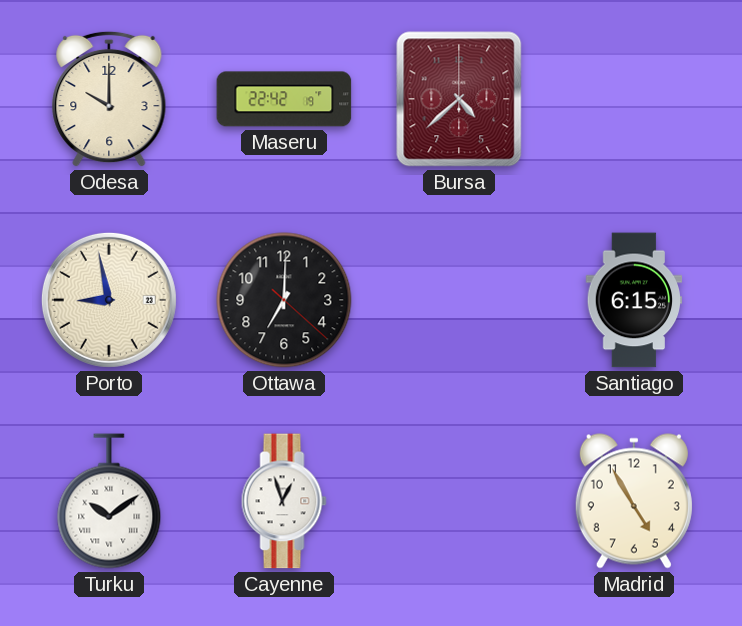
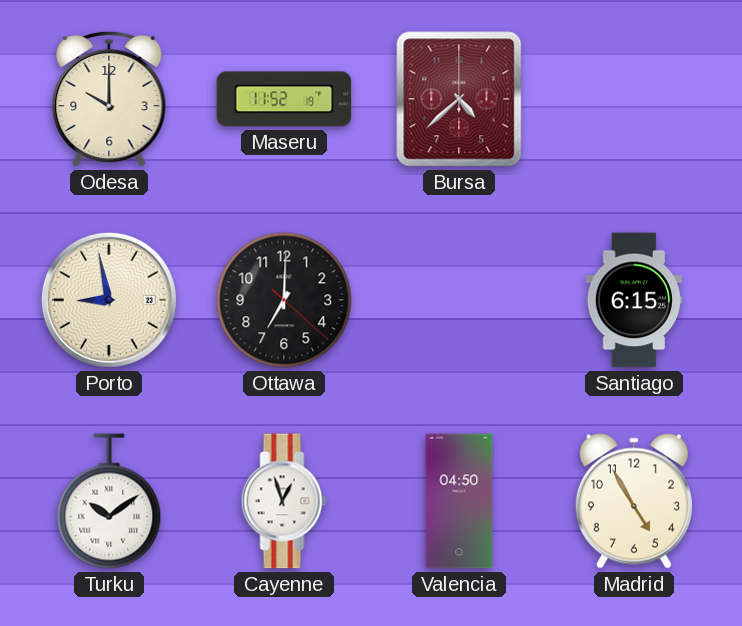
Maseru: 22:42 -> 11:52 (284, 99)
Valencia: none -> 04:50 (459, 501)
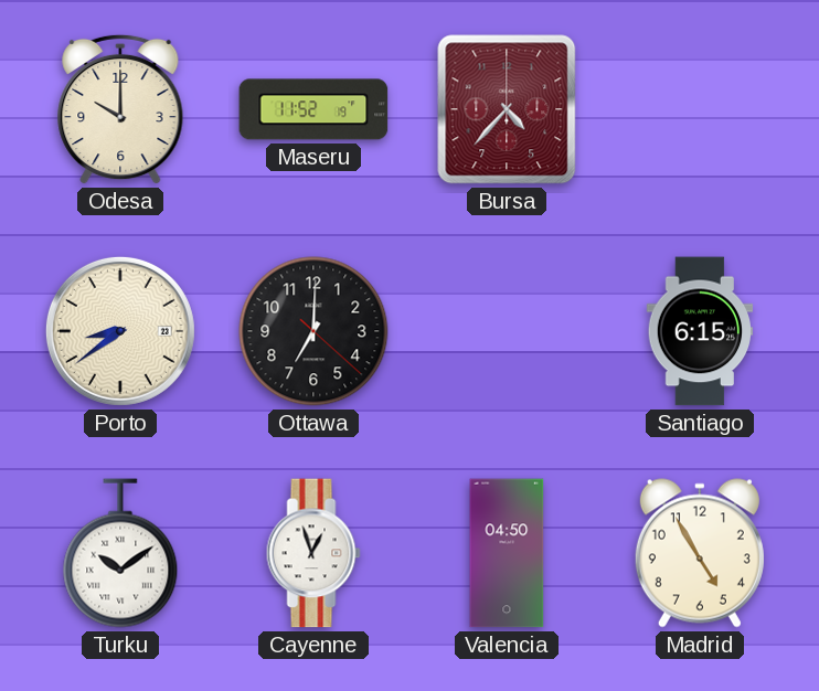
Bursa: 4:38 -> 4:37 (507, 109)
Porto: 8:58 -> 8:39 (120, 331)
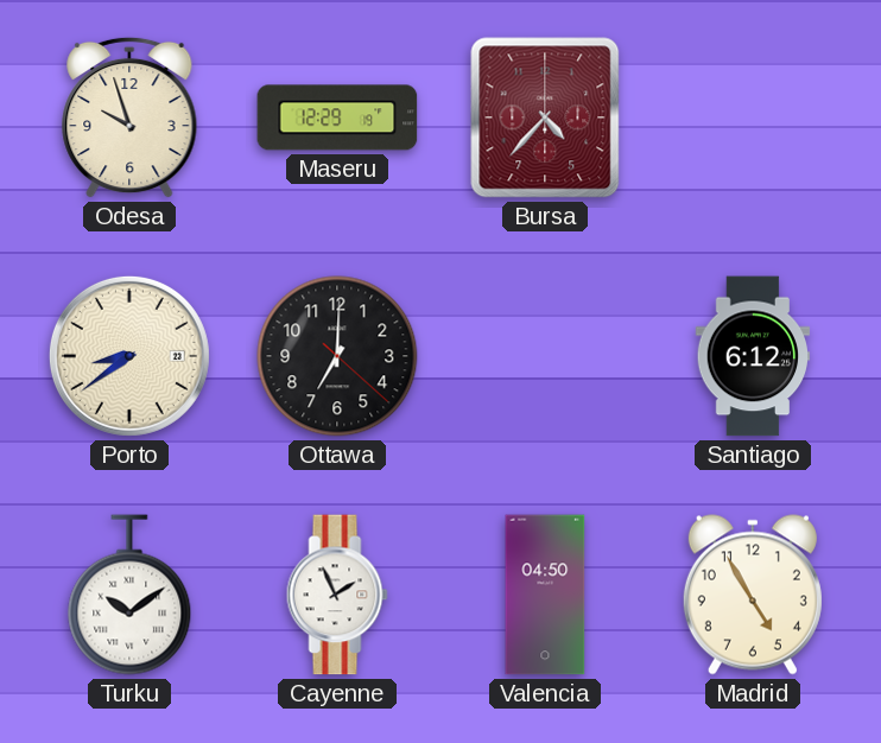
Odesa: 10:00 -> 9:57 (129, 118)
Maseru: 11:52 -> 12:29 (337, 118)
Santiago: 6:15 -> 6:12 (753, 356)
Cayenne: 12:57 -> 1:56 (337, 595)
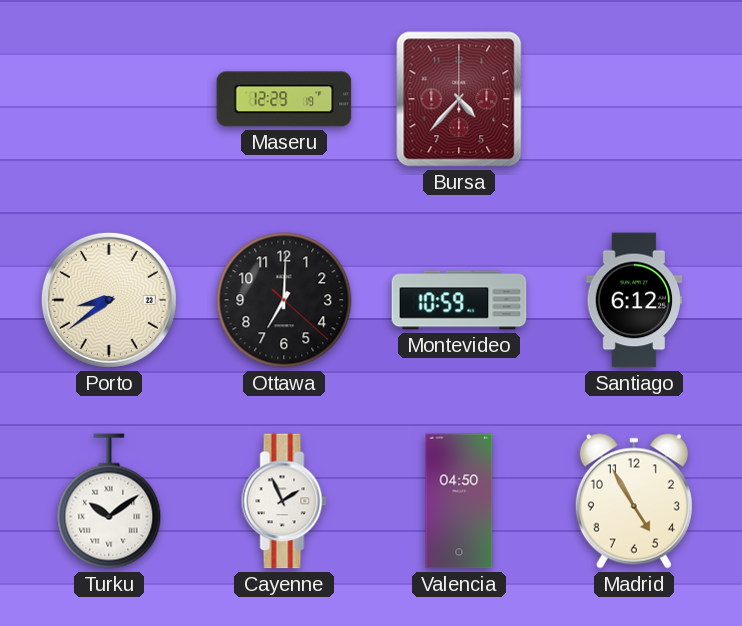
Odesa: 9:57 -> none (129, 118)
Montevideo: none -> 10:59 (459, 300)
